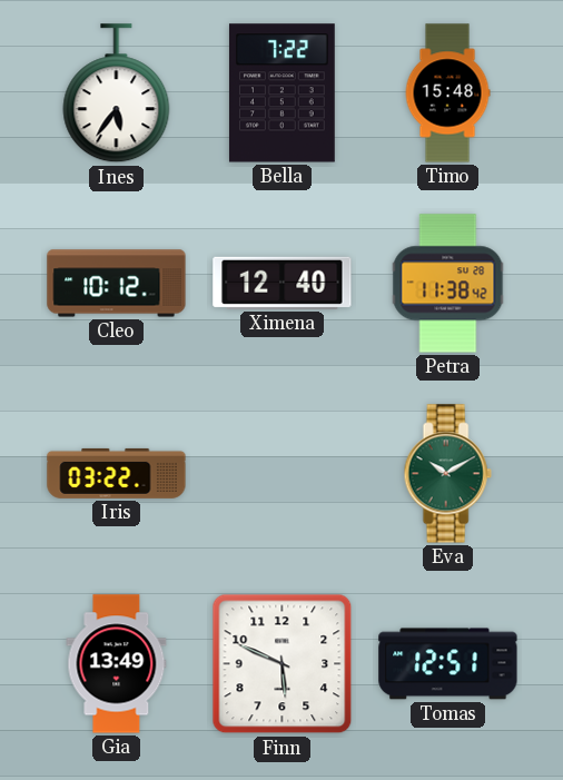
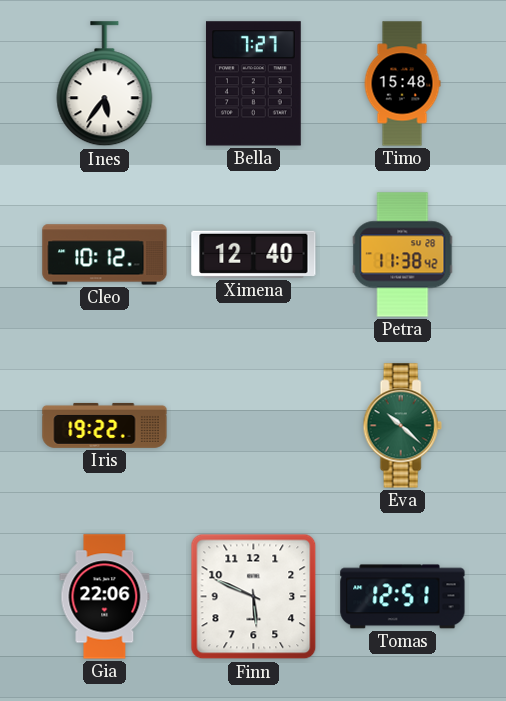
Bella: 7:22 -> 7:27 (253, 84)
Iris: 03:22 -> 19:22 (105, 425)
Eva: 10:10 -> 10:22 (402, 426)
Gia: 13:49 -> 22:06 (105, 597)
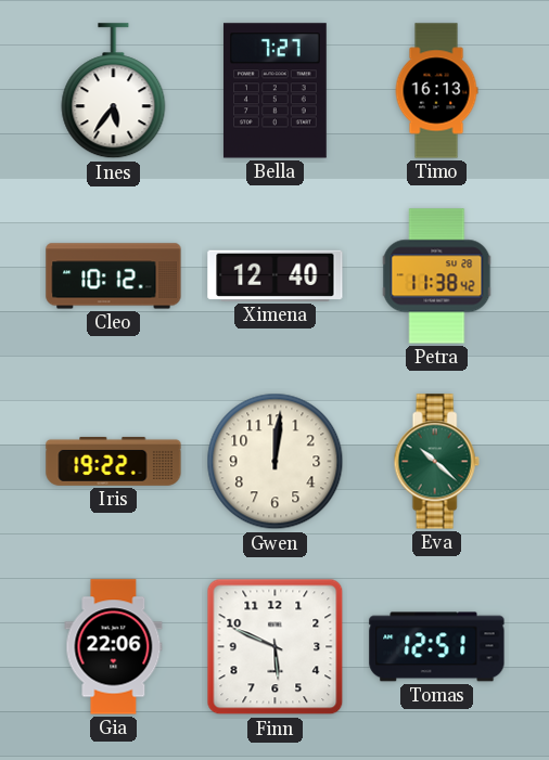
Timo: 15:48 -> 16:13 (436, 91)
Gwen: none -> 12:01 (276, 462)
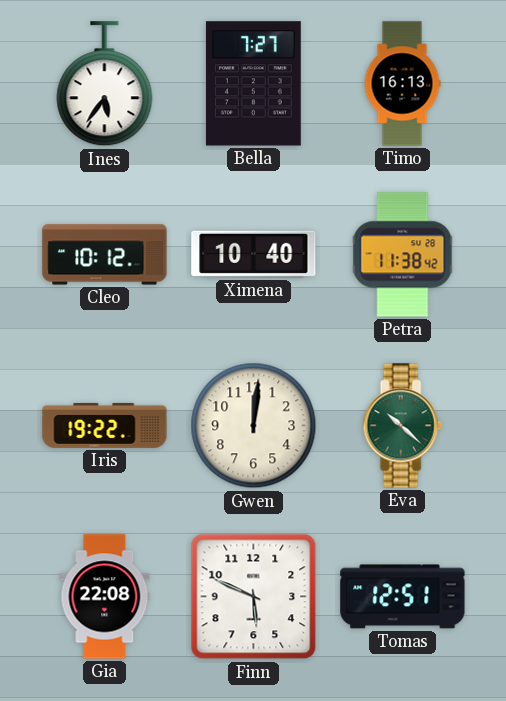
Ximena: 12:40 -> 10:40 (254, 254)
Gia: 22:06 -> 22:08 (105, 597)
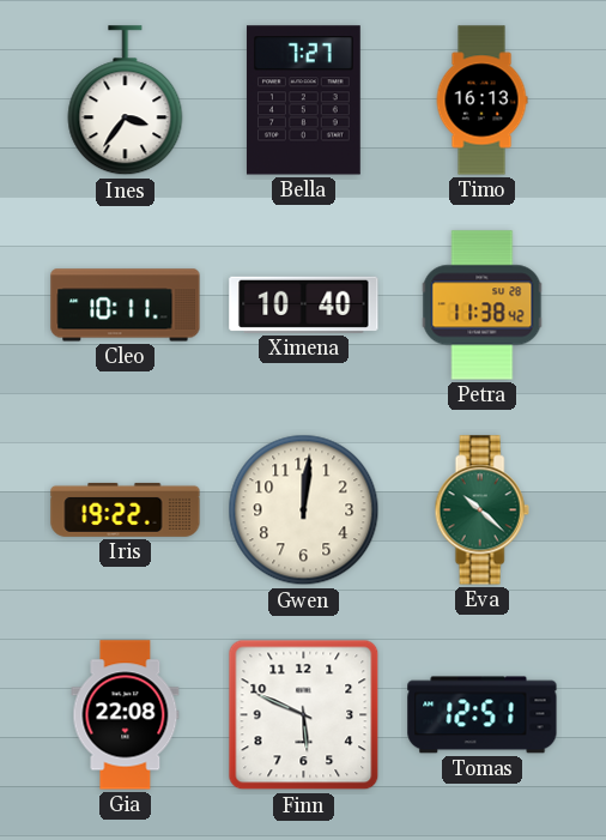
Ines: 5:36 -> 3:36 (126, 101)
Cleo: 10:12 -> 10:11 (126, 306)
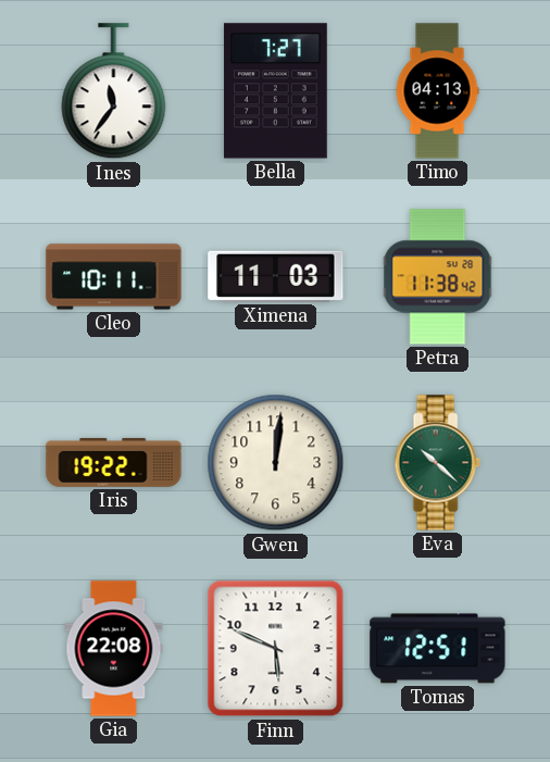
Ines: 3:36 -> 11:36 (114, 91)
Timo: 16:13 -> 04:13 (437, 91)
Ximena: 10:40 -> 11:03 (276, 276)
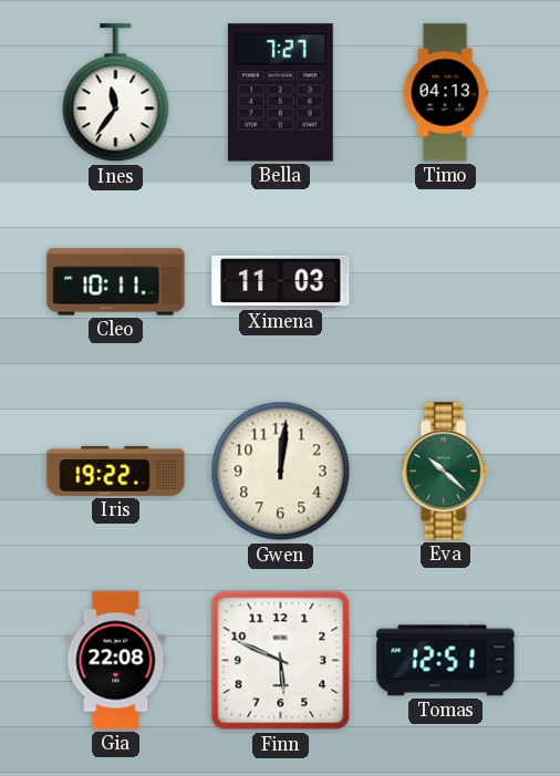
Petra: 11:38 -> none (438, 277)
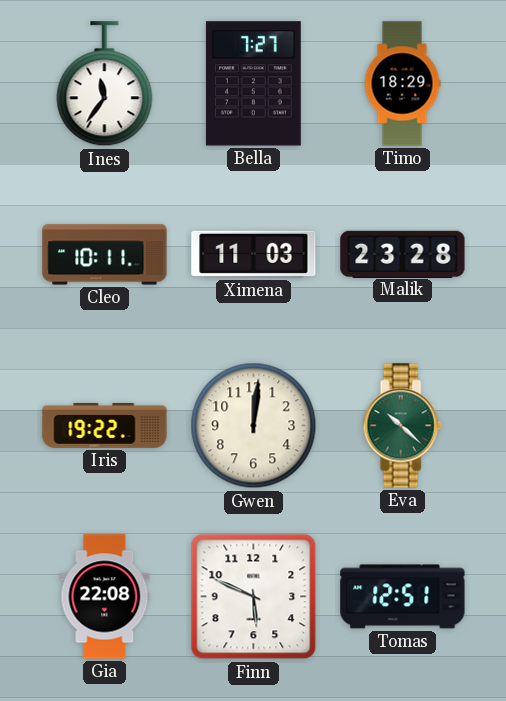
Timo: 04:13 -> 18:29 (402, 84)
Malik: none -> 23:28 (403, 254)
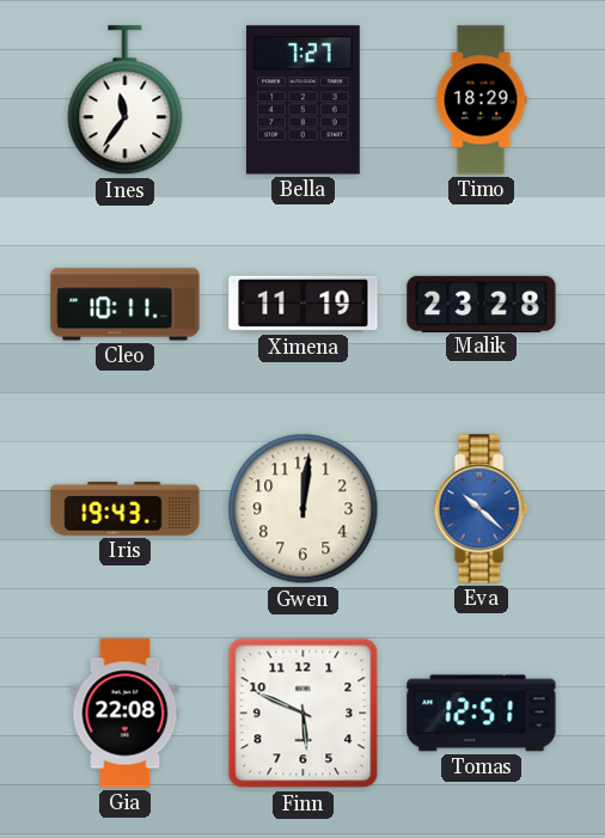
Ximena: 11:03 -> 11:19 (304, 304)
Iris: 19:22 -> 19:43 (126, 508)
Eva dial: green -> blue (481, 509)
